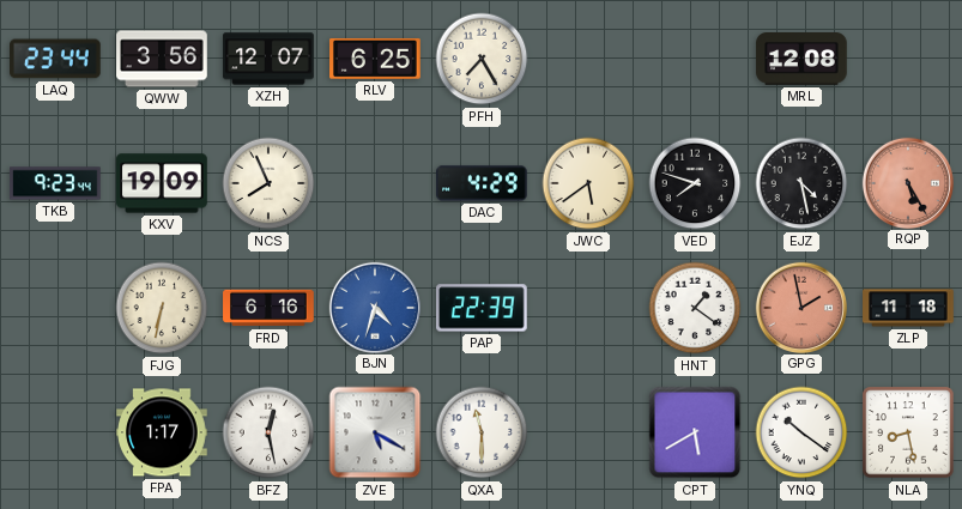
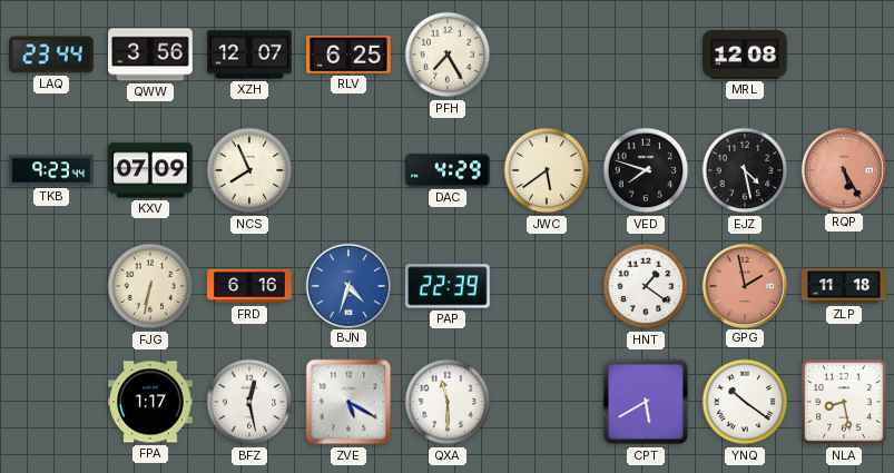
KXV: 19:09 -> 07:09 (150, 170)
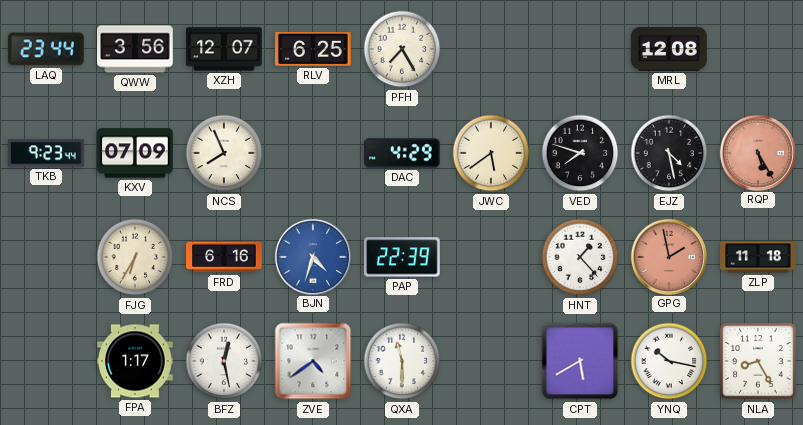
FJG: 6:32 -> 6:35 (135, 257)
HNT: 1:21 -> 1:23 (580, 257)
ZVE: 5:20 -> 4:39 (313, 361)
YNQ: 10:21 -> 10:17 (669, 361)
NLA: 8:28 -> 8:25 (758, 361)
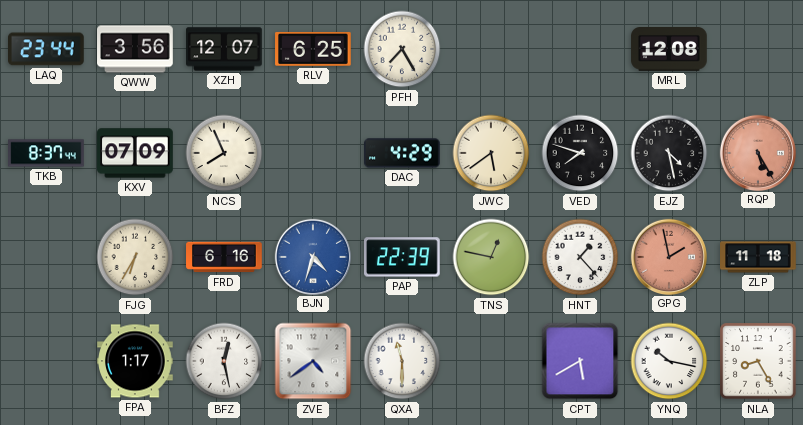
TKB: 9:23 -> 8:37 (46, 153)
TNS: none -> 12:47 (491, 257)
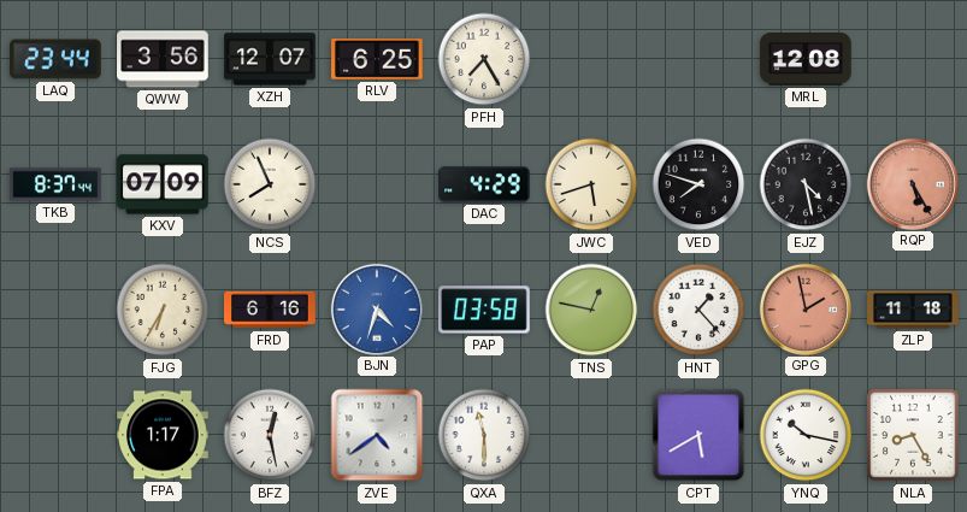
JWC: 5:39 -> 5:42 (591, 184)
PAP: 22:39 -> 03:58 (485, 310)
